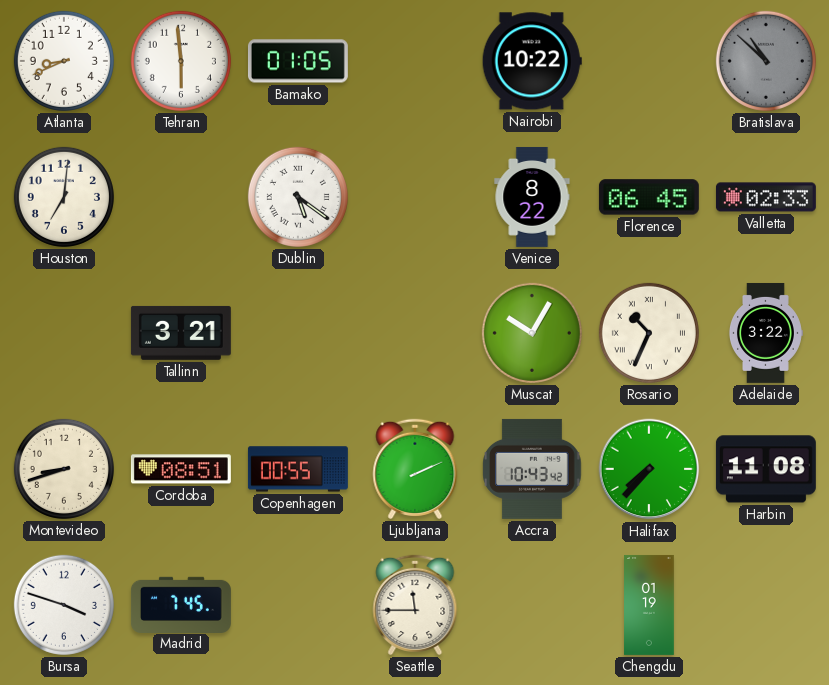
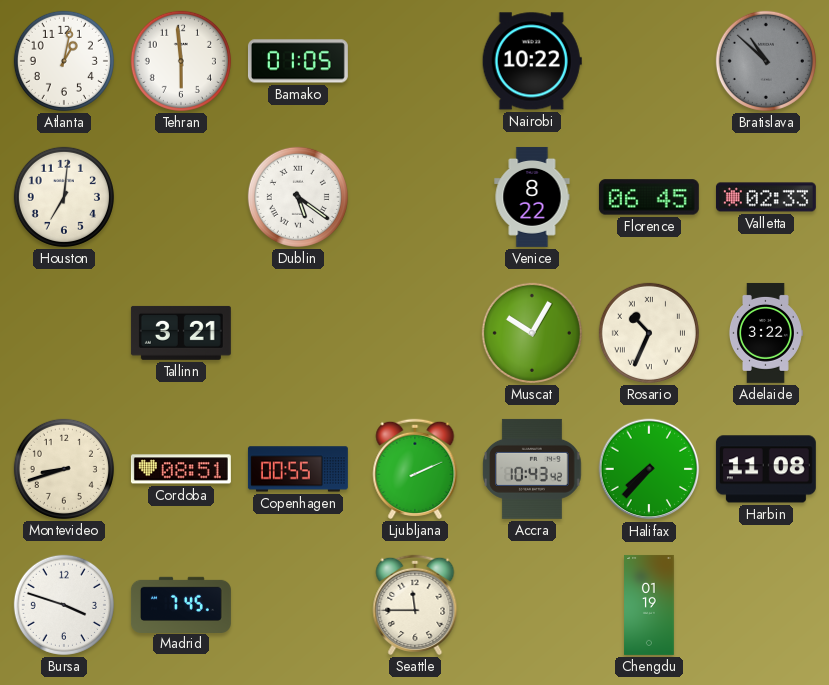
Atlanta: 8:41 -> 1:02 (64, 61)
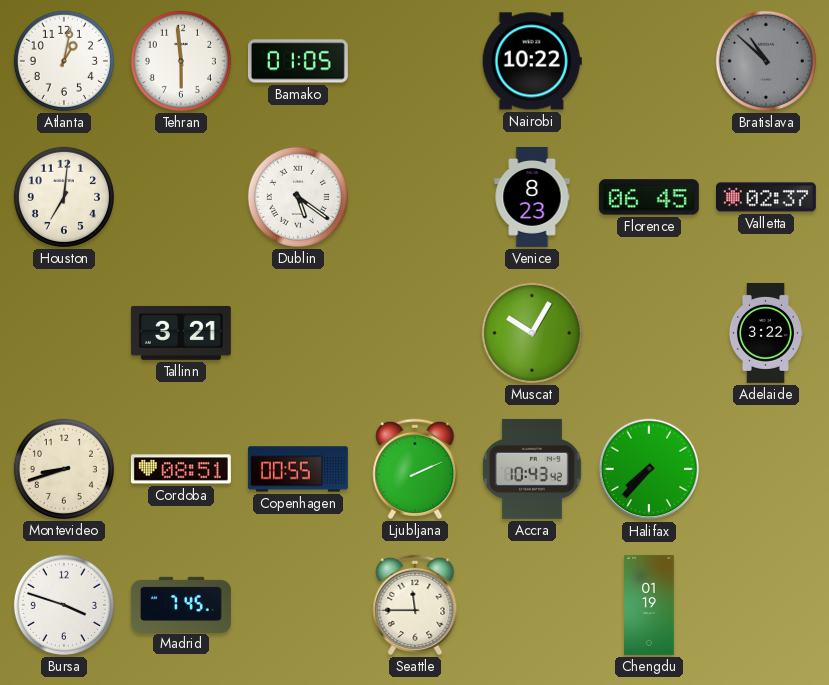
Venice: 8:22 -> 8:23 (532, 197)
Valletta: 02:33 -> 02:37 (766, 197)
Rosario: 10:34 -> none (649, 333)
Harbin: 11:08 -> none (766, 469)
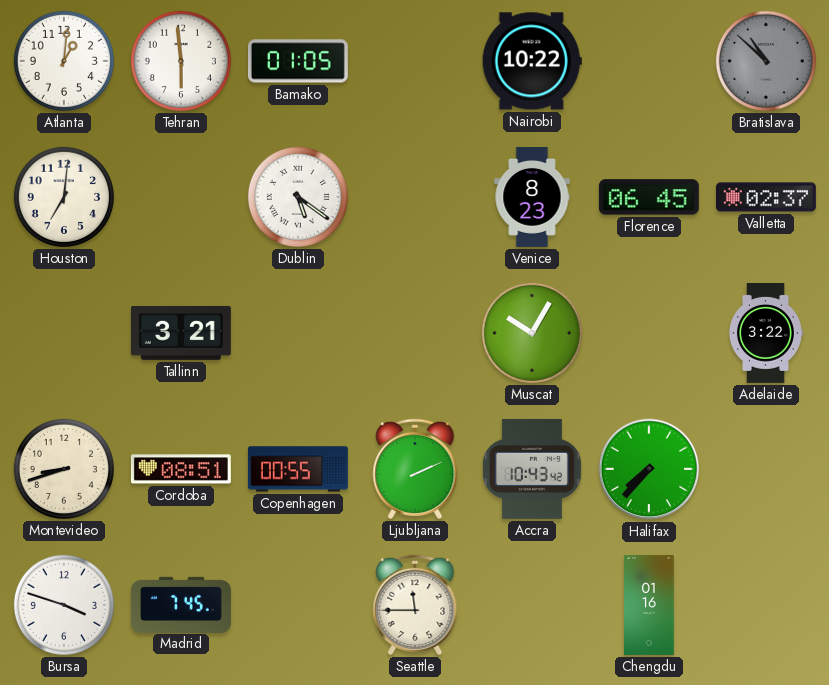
Atlanta: 1:02 -> 1:01 (64, 61)
Chengdu: 01:19 -> 01:16 (649, 605)
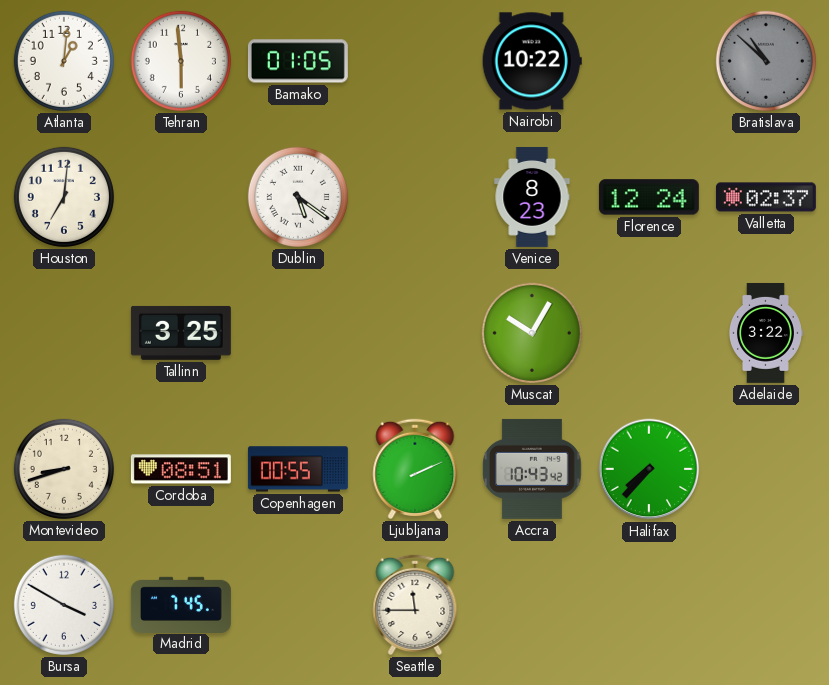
Florence: 06:45 -> 12:24 (649, 197)
Tallinn: 3:21 -> 3:25 (181, 333)
Bursa: 3:48 -> 3:50 (64, 605)
Chengdu: 01:16 -> none (649, 605)
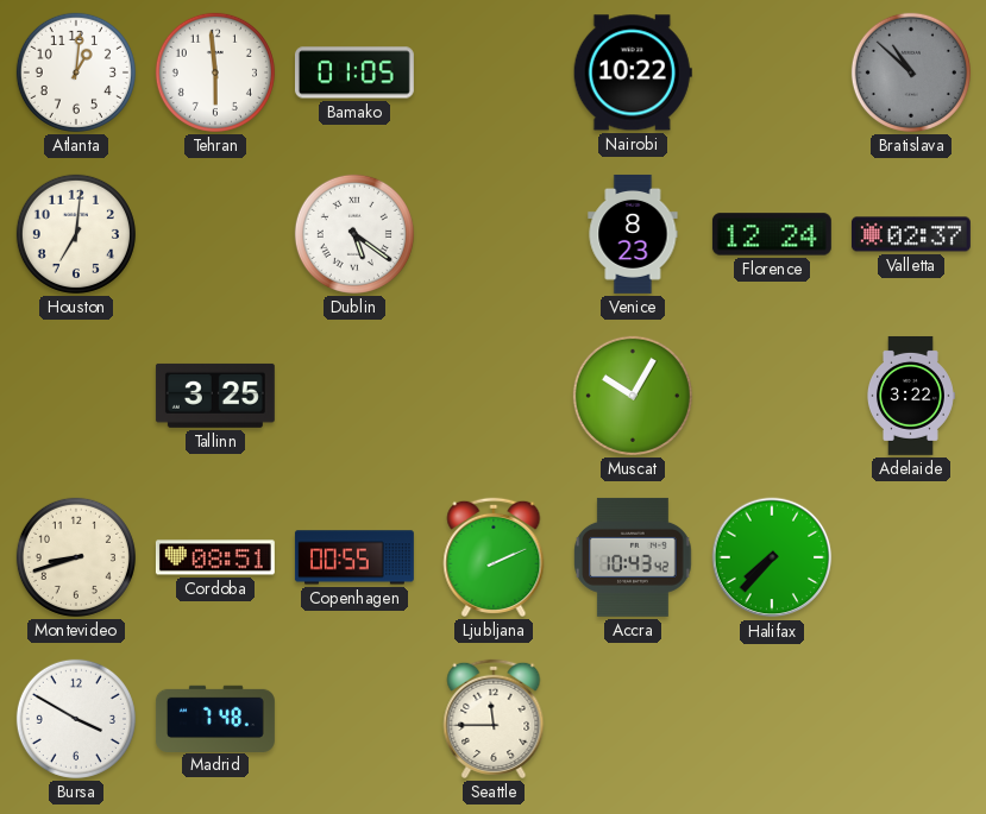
Madrid: 7:45 -> 7:48 (215, 718)
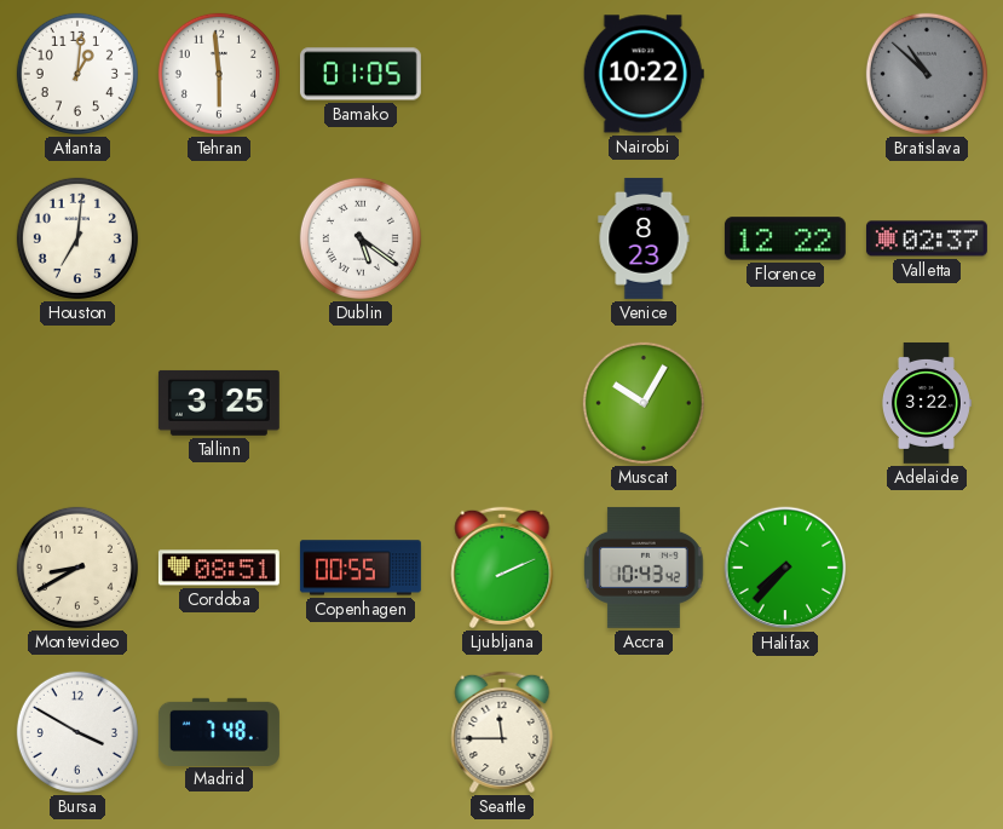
Florence: 12:24 -> 12:22 (785, 238)
Montevideo: 8:42 -> 8:40 (77, 568)
